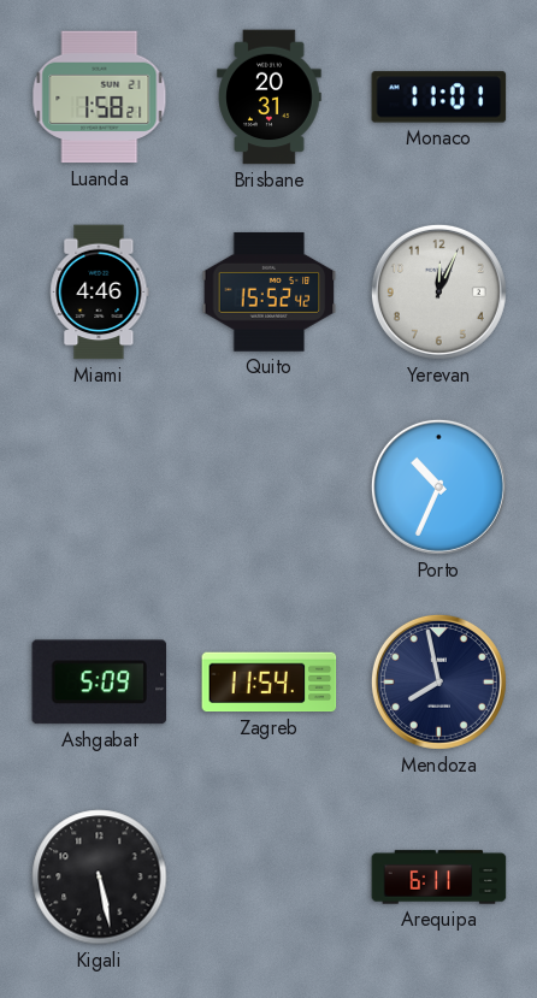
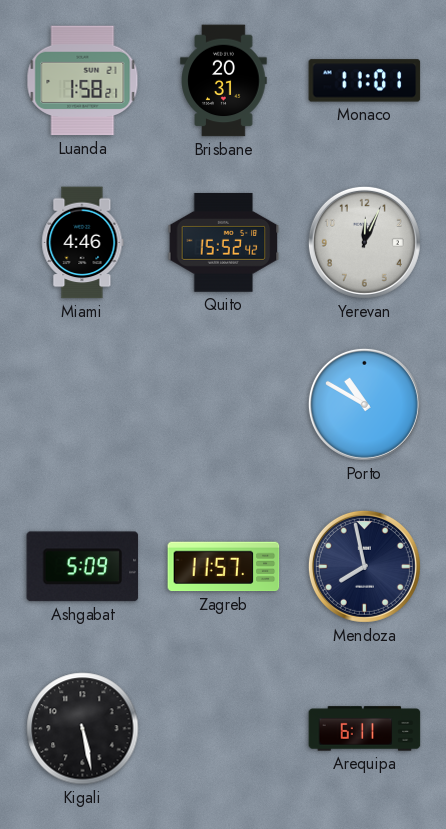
Porto: 10:34 -> 10:50 (364, 404)
Zagreb: 11:54 -> 11:57 (224, 567)
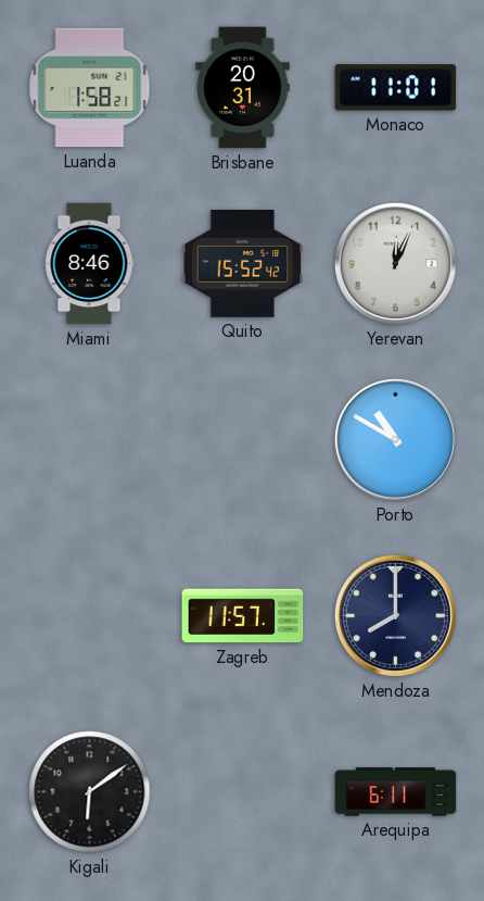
Miami: 4:46 -> 8:46 (90, 264)
Ashgabat: 5:09 -> none (83, 567)
Mendoza: 7:58 -> 8:00 (395, 615)
Kigali: 5:28 -> 6:09 (90, 792)
